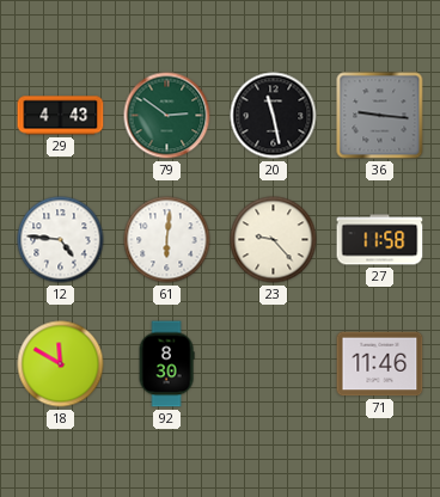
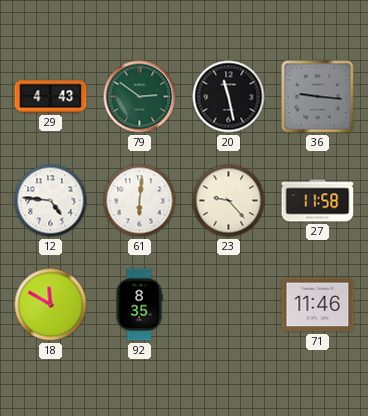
92: 8:30 -> 8:35 (139, 305)
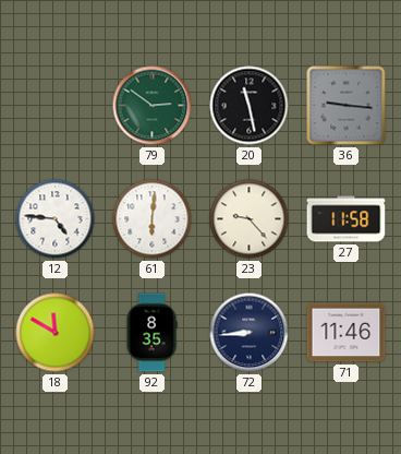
29: 4:43 -> none (51, 97)
72: none -> 8:44 (250, 333)
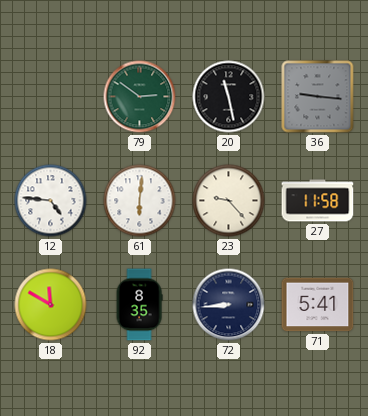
71: 11:46 -> 5:41 (318, 305)
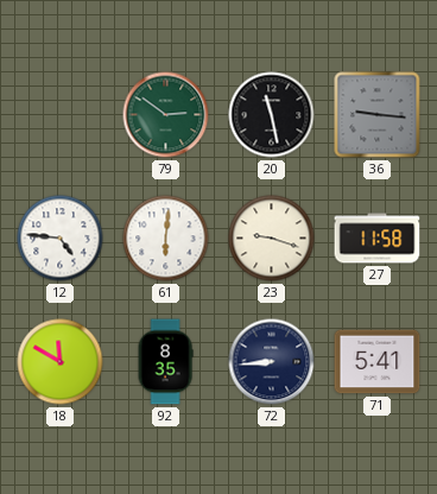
23: 9:23 -> 9:18 (272, 239)
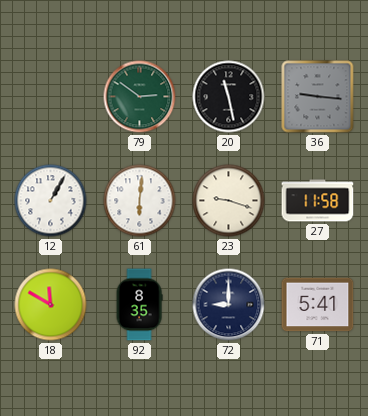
12: 4:46 -> 1:05 (51, 201)
72: 8:44 -> 9:00 (229, 305)
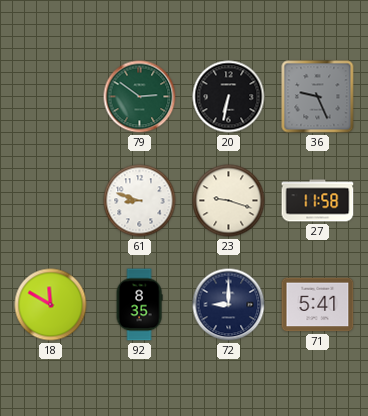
20: 11:28 -> 6:32 (229, 97)
36: 9:16 -> 9:26 (318, 97)
12: 1:05 -> none (51, 201)
61: 6:01 -> 8:48 (140, 201)
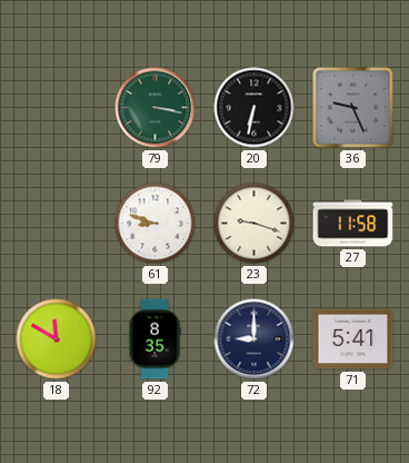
79: 2:51 -> 3:17 (156, 108)
